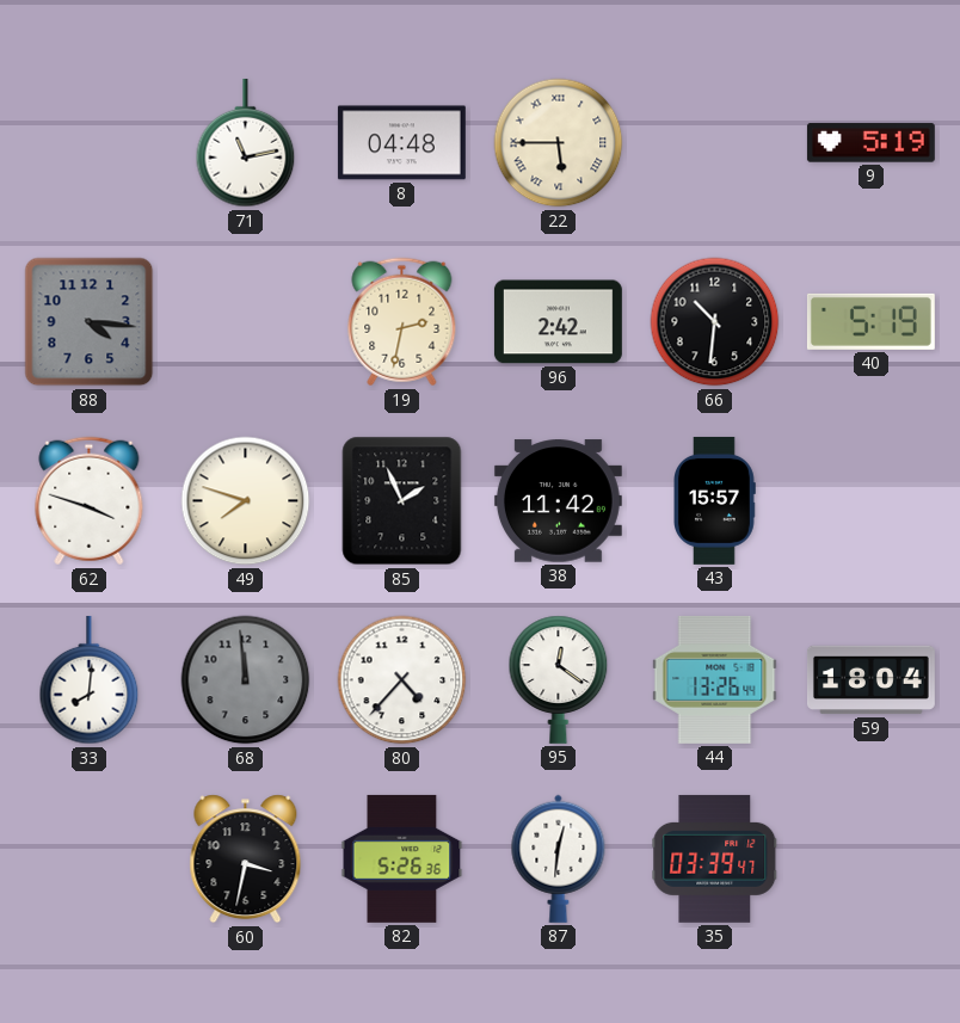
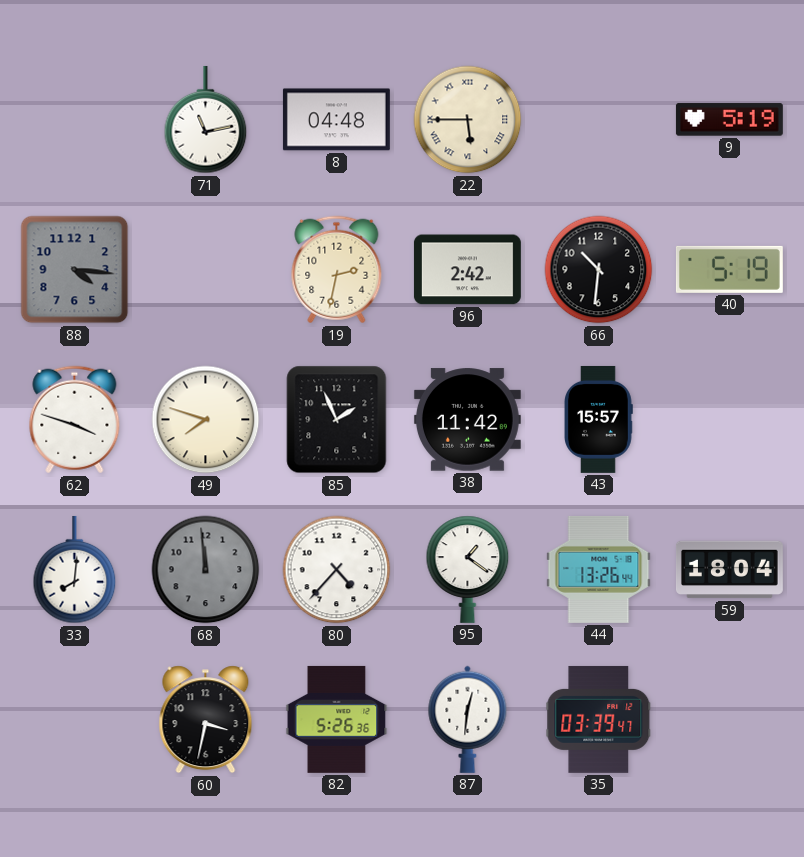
95: 12:21 -> 1:21 (468, 569)
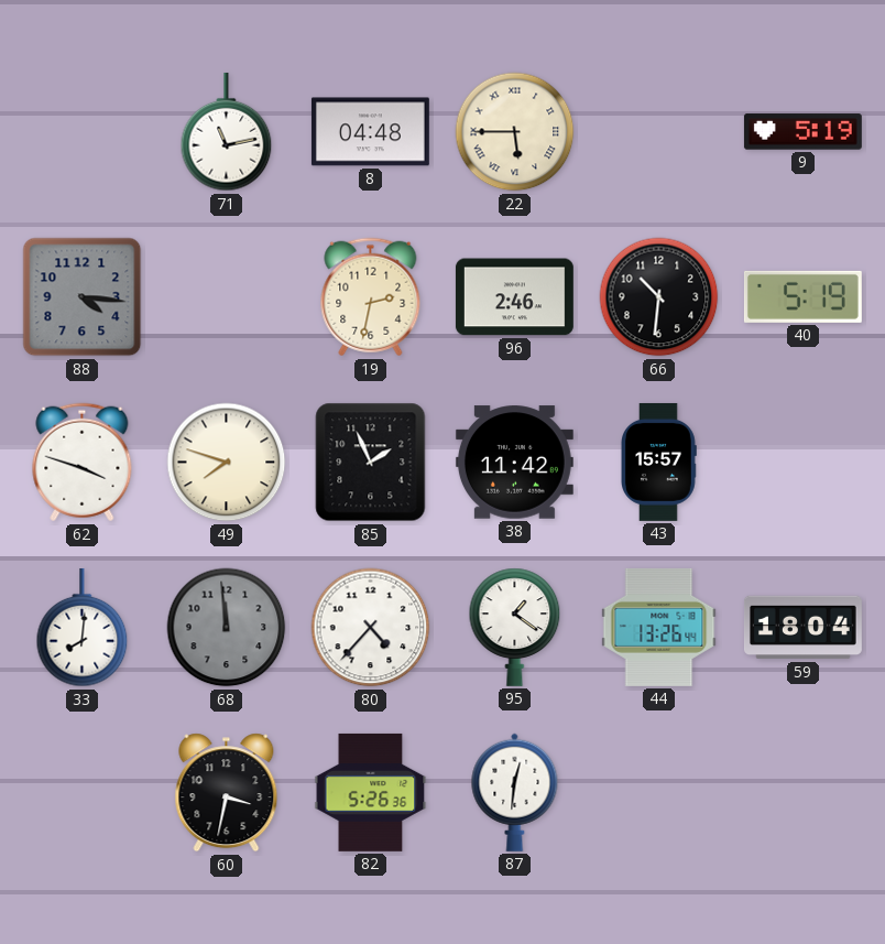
96: 2:42 -> 2:46 (514, 297)
35: 03:39 -> none (599, 719)
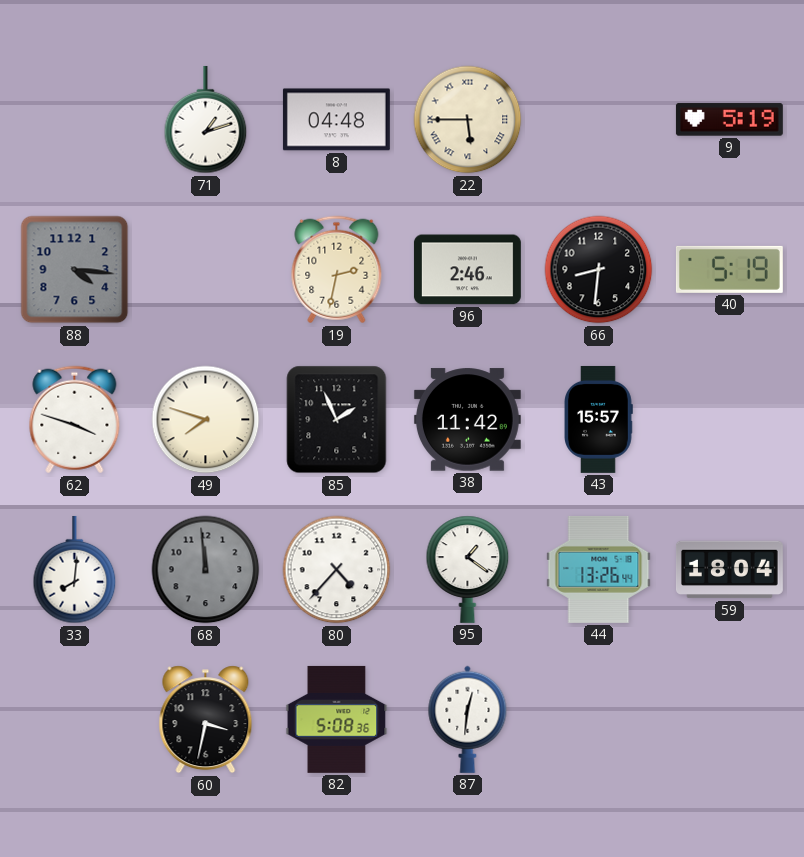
71: 11:13 -> 1:12 (206, 120)
66: 10:31 -> 8:31 (599, 270)
82: 5:26 -> 5:08 (337, 719)
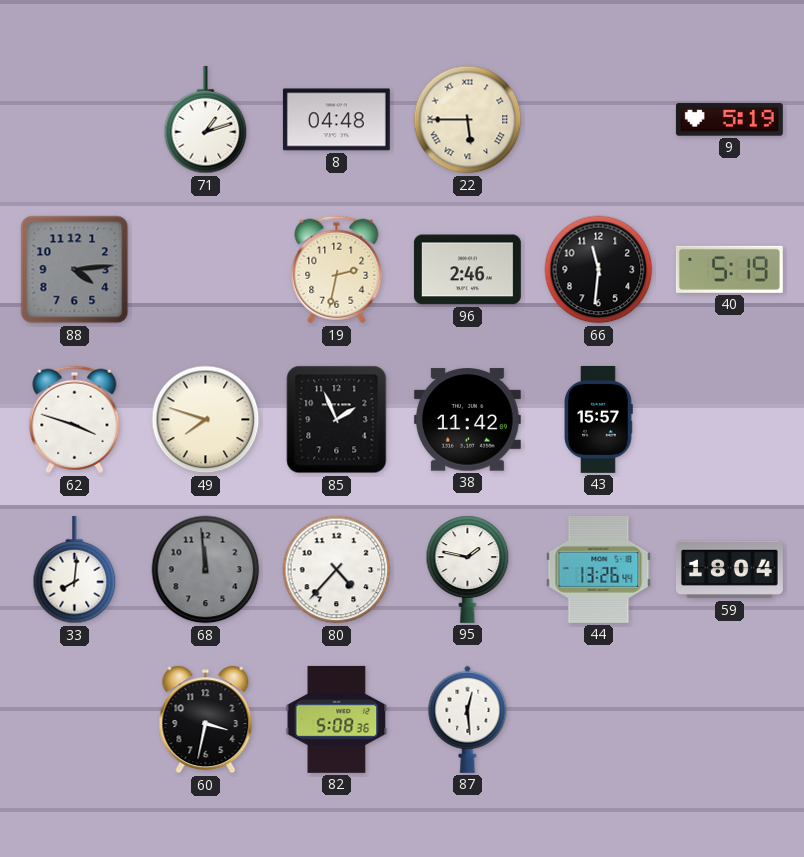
88: 4:16 -> 4:14 (75, 270)
66: 8:31 -> 11:31 (599, 270)
95: 1:21 -> 1:47 (468, 569)
87: 12:31 -> 12:29 (468, 719)
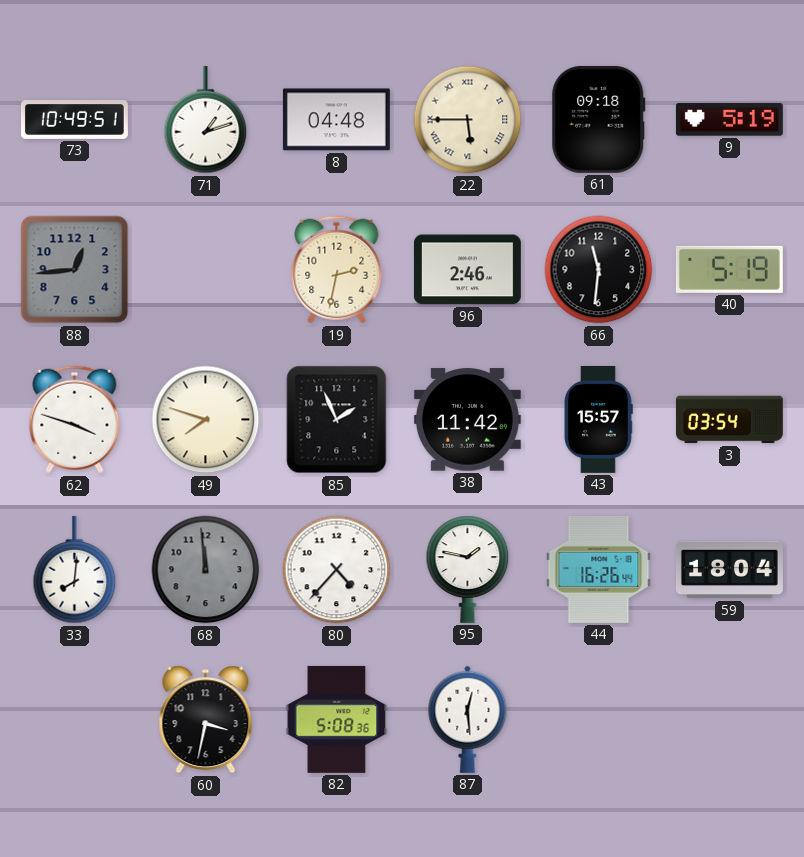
73: none -> 10:49 (74, 120)
61: none -> 09:18 (599, 119)
88: 4:14 -> 12:44 (75, 270)
3: none -> 03:54 (729, 420)
44: 13:26 -> 16:26 (599, 569)
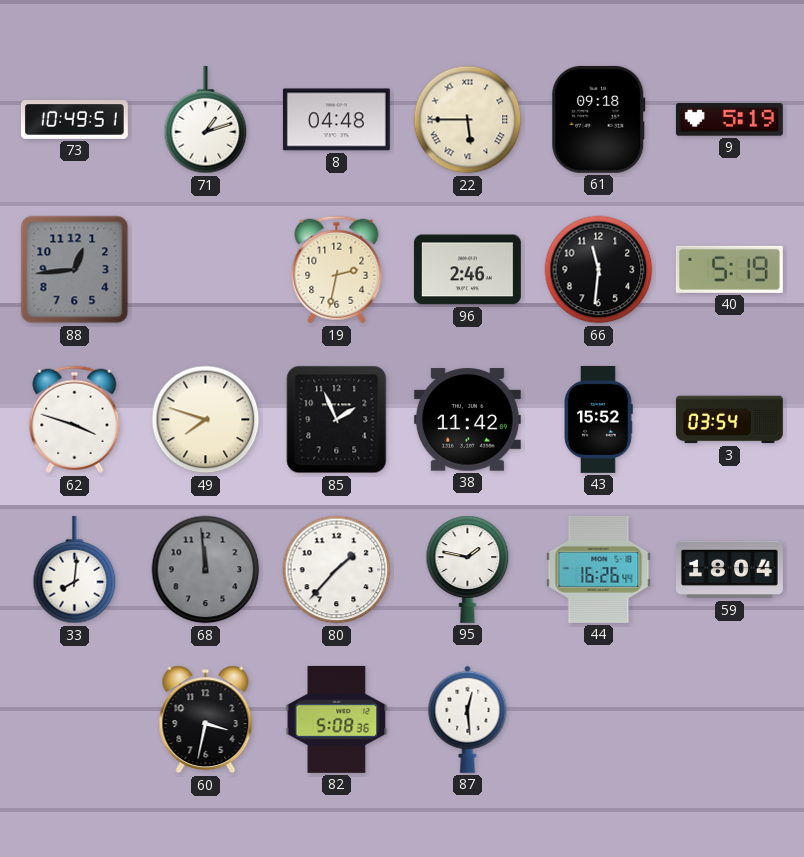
43: 15:57 -> 15:52 (599, 419)
80: 4:37 -> 1:37 (337, 570)
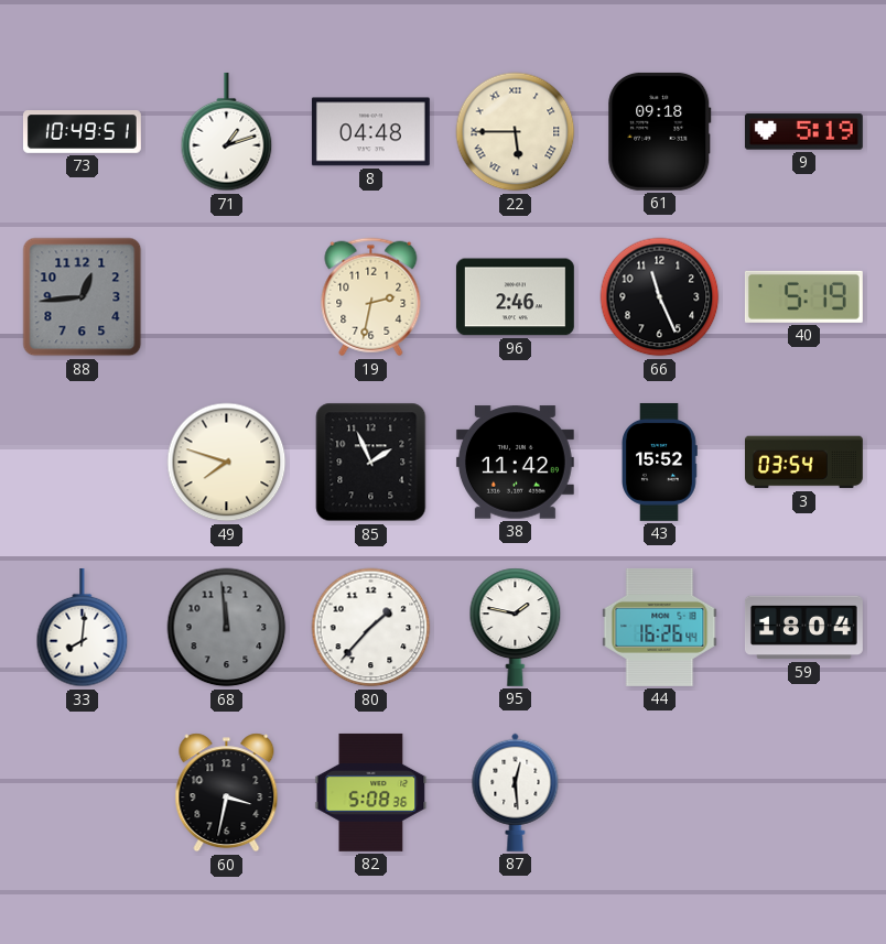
66: 11:31 -> 11:26 (660, 297)
62: 3:48 -> none (75, 420)
